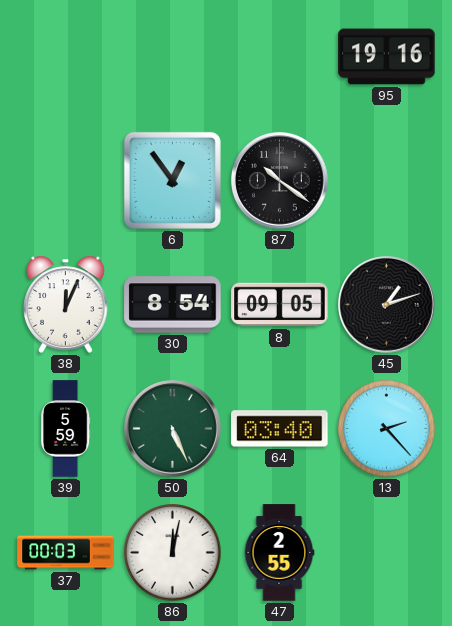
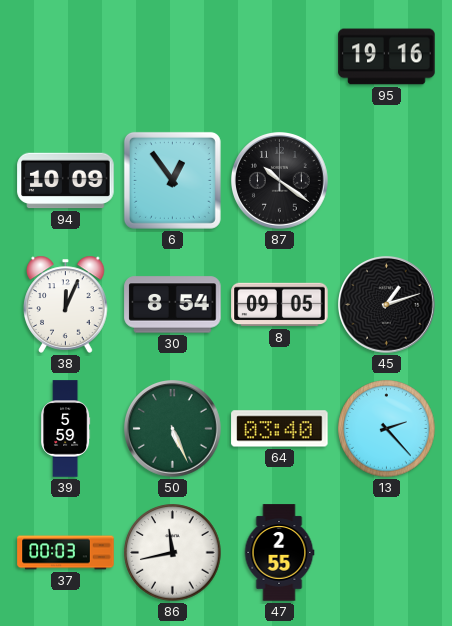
94: none -> 10:09 (66, 181)
86: 12:02 -> 11:43 (173, 553)
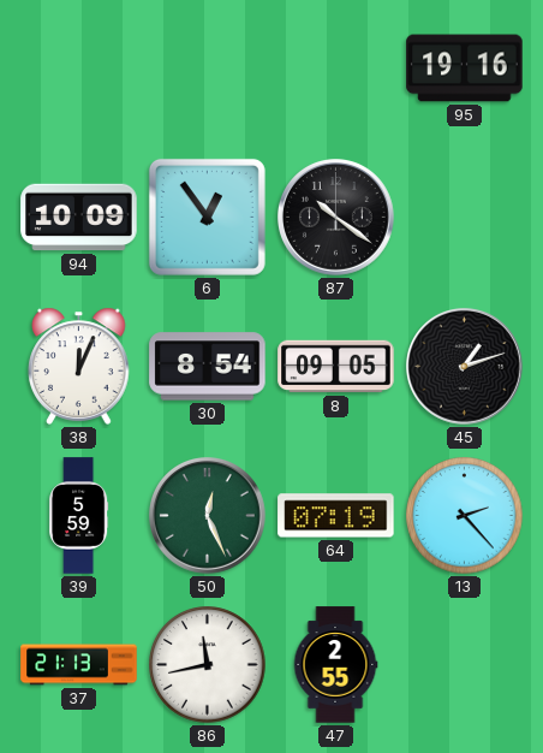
50: 5:26 -> 12:26 (208, 516)
64: 03:40 -> 07:19 (336, 516)
37: 00:03 -> 21:13 (79, 665)
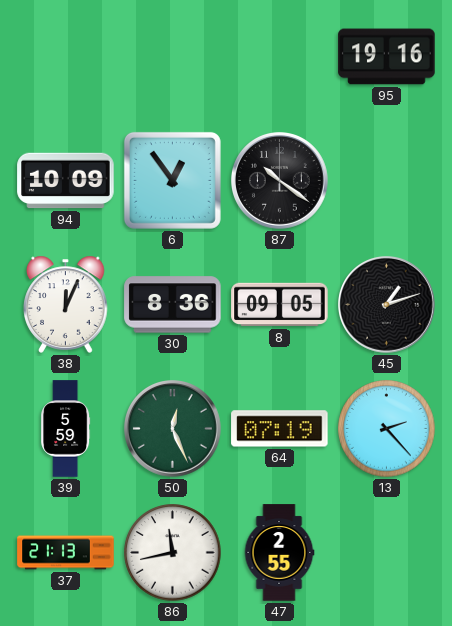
30: 8:54 -> 8:36 (173, 305)
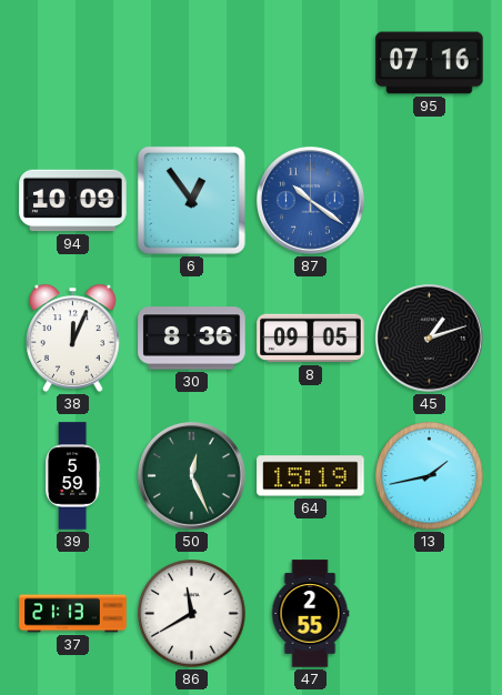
95: 19:16 -> 07:16 (430, 63)
87 dial: black -> blue (311, 201)
64: 07:19 -> 15:19 (311, 476)
13: 2:23 -> 1:43 (430, 476)
86: 11:43 -> 11:40 (192, 614)
